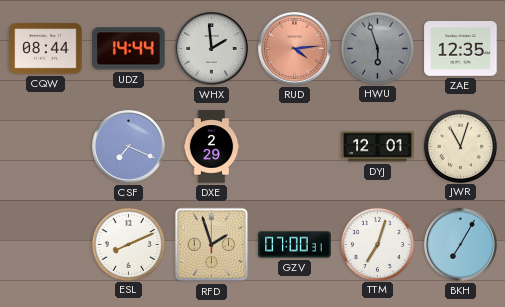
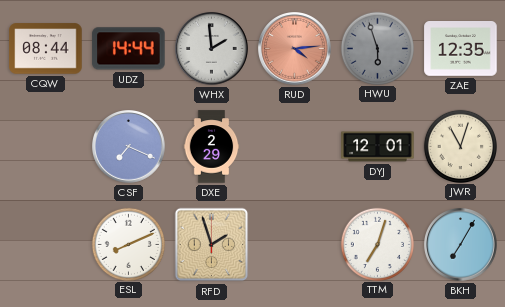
GZV: 07:00 -> none (295, 245)
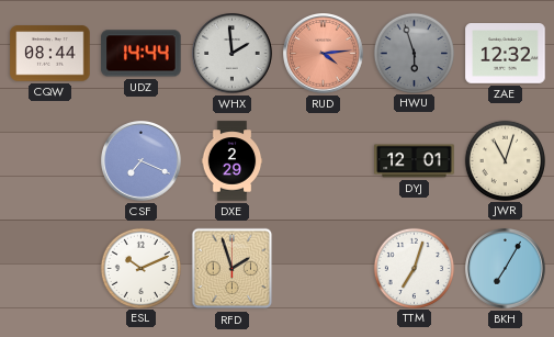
ZAE: 12:35 -> 12:32 (506, 54)
ESL: 8:11 -> 10:11 (140, 268)
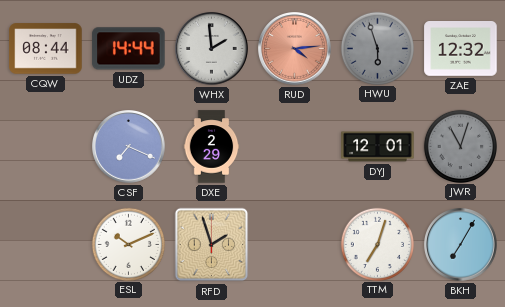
JWR dial: cream -> grey (460, 146)
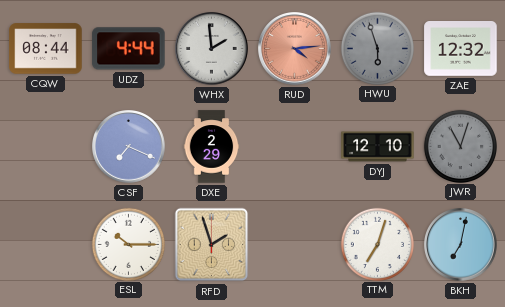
UDZ: 14:44 -> 4:44 (129, 49)
DYJ: 12:01 -> 12:10 (378, 147)
ESL: 10:11 -> 10:15 (128, 244)
BKH: 7:05 -> 7:02 (461, 245)
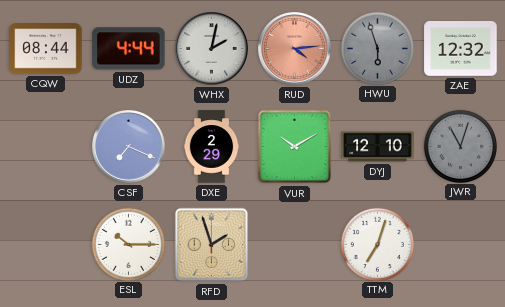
WHX: 1:59 -> 2:02 (212, 49)
VUR: none -> 10:10 (295, 147)
BKH: 7:02 -> none (461, 245)
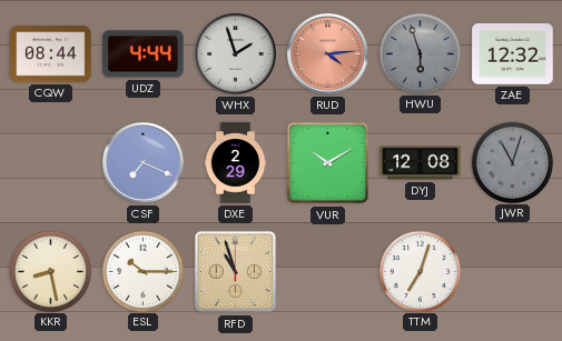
WHX: 2:02 -> 1:57 (236, 54)
DYJ: 12:10 -> 12:08 (421, 163)
KKR: none -> 8:28 (50, 271)
RFD: 1:57 -> 10:57 (236, 272)
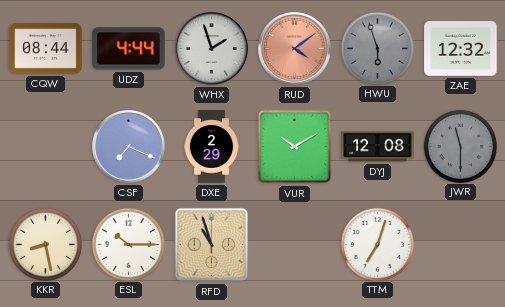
RUD: 4:14 -> 4:09 (295, 49)
JWR: 11:03 -> 11:30 (460, 146)
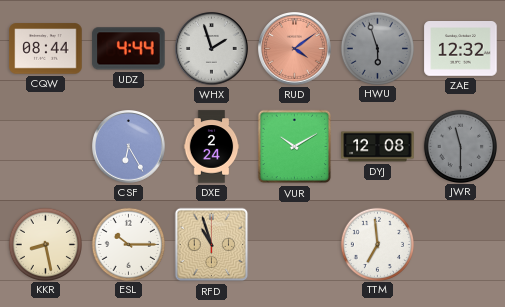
CSF: 7:19 -> 6:25 (129, 147)
DXE: 2:29 -> 2:24 (212, 147)
TTM: 7:03 -> 6:59 (377, 244)
